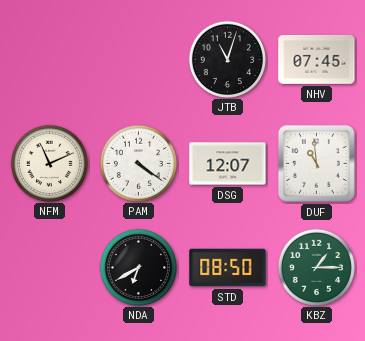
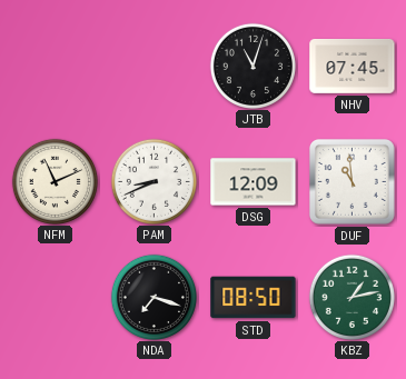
PAM: 4:21 -> 8:41 (154, 181)
DSG: 12:07 -> 12:09 (254, 182)
NDA: 6:40 -> 7:18 (154, 297)
KBZ: 1:15 -> 1:13 (351, 297)
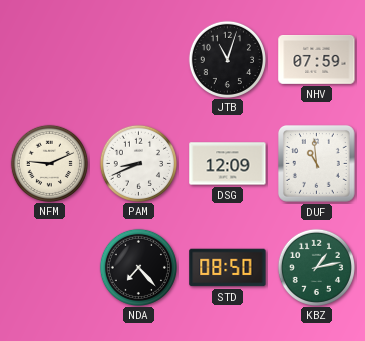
NHV: 07:45 -> 07:59 (317, 60)
NFM: 11:11 -> 9:11 (49, 163)
NDA: 7:18 -> 7:23 (138, 267)
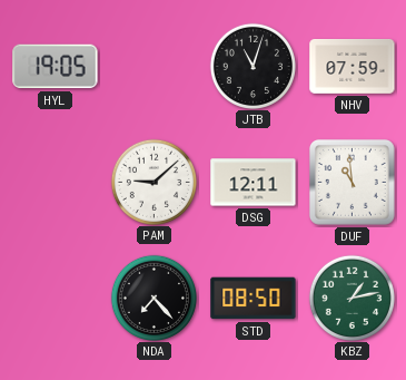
HYL: none -> 19:05 (56, 67)
NFM: 9:11 -> none (49, 163)
PAM: 8:41 -> 9:08 (154, 182)
DSG: 12:09 -> 12:11 (254, 183)
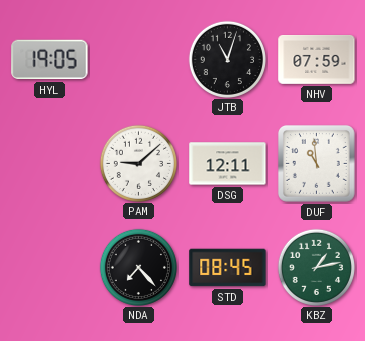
STD: 08:50 -> 08:45 (228, 268)
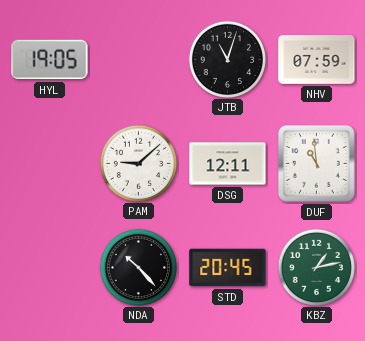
NDA: 7:23 -> 10:23 (138, 267)
STD: 08:45 -> 20:45 (228, 268)
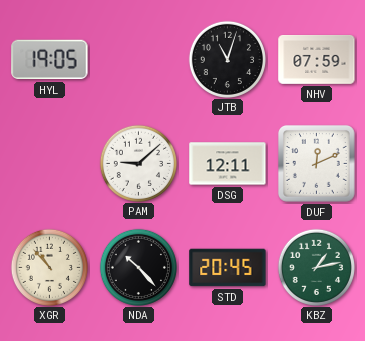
DUF: 10:59 -> 12:11 (316, 163)
XGR: none -> 10:53 (49, 267)
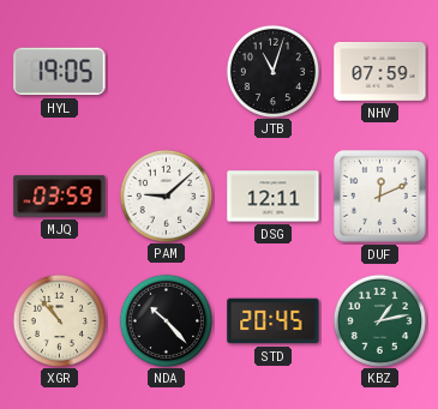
MJQ: none -> 03:59 (60, 197)
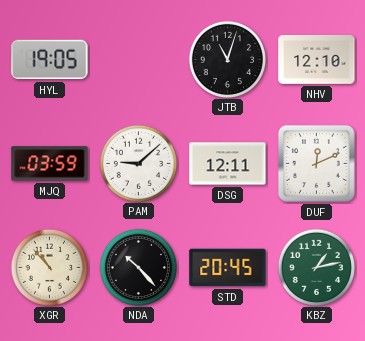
NHV: 07:59 -> 12:10 (317, 60)
